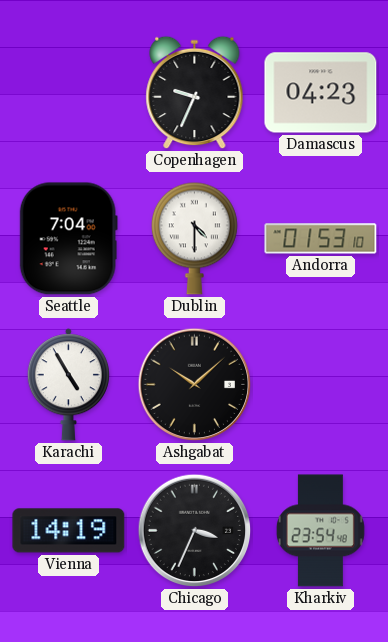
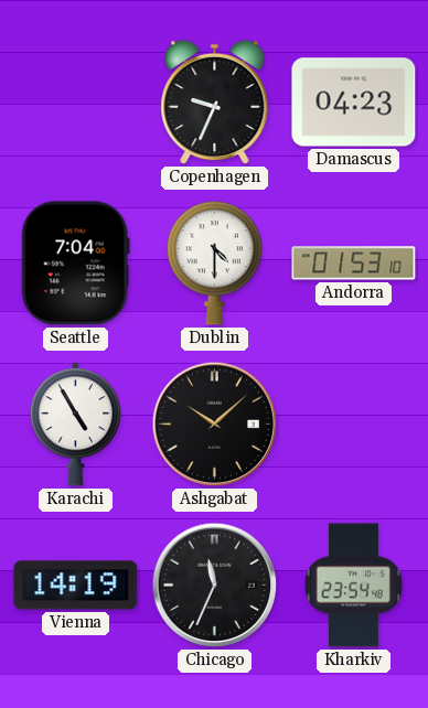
Chicago: 3:34 -> 11:34 (215, 586)
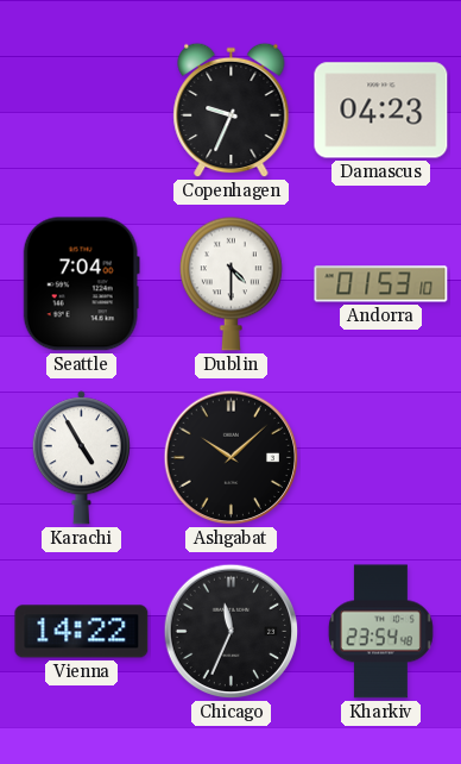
Vienna: 14:19 -> 14:22 (82, 632)
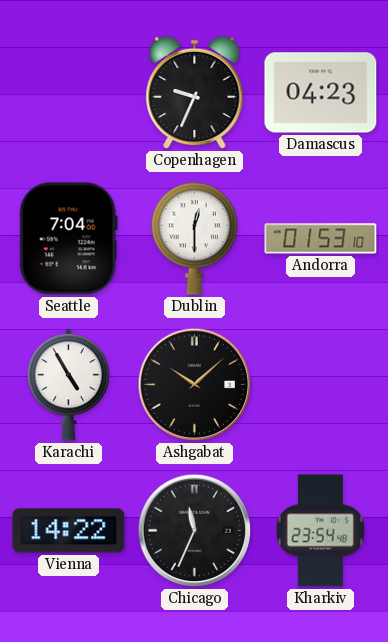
Dublin: 4:30 -> 12:30 (194, 238)
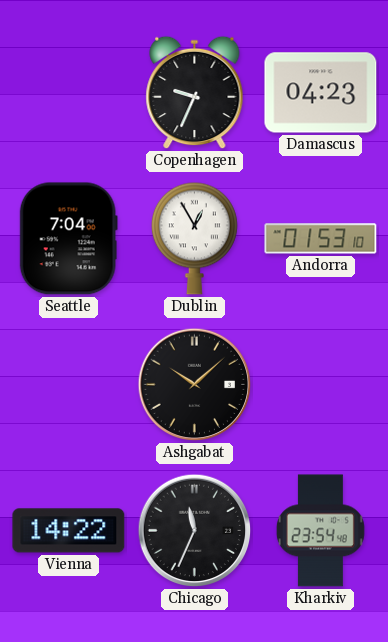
Dublin: 12:30 -> 12:55 (194, 238)
Karachi: 4:55 -> none (68, 385)
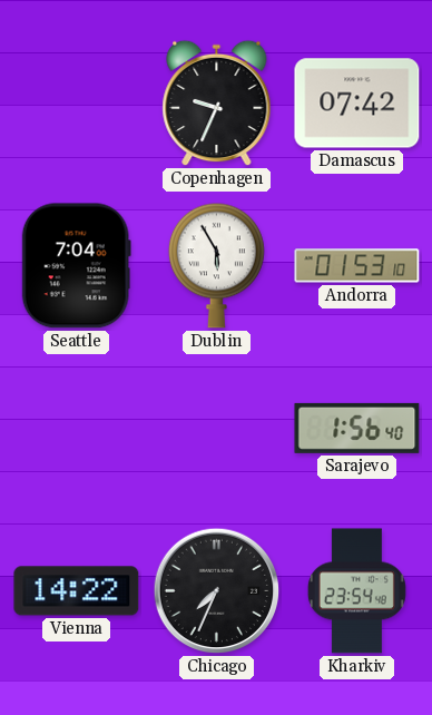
Damascus: 04:23 -> 07:42 (357, 104)
Dublin: 12:55 -> 5:55 (216, 265)
Ashgabat: 10:08 -> none (195, 385)
Sarajevo: none -> 1:56 (357, 428)
Chicago: 11:34 -> 7:34 (217, 591)
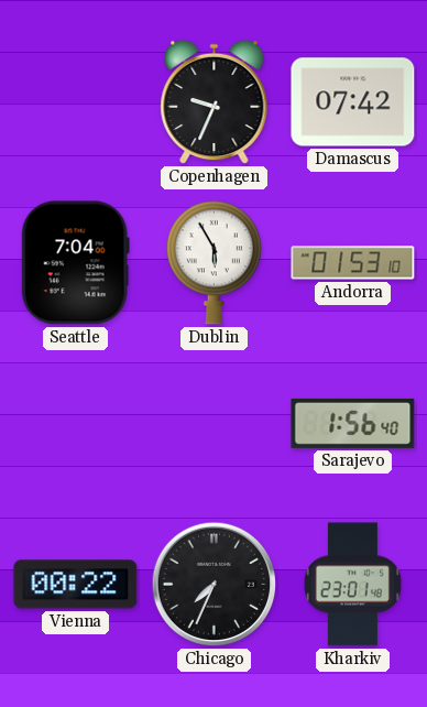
Vienna: 14:22 -> 00:22 (76, 585)
Kharkiv: 23:54 -> 23:01 (352, 585)
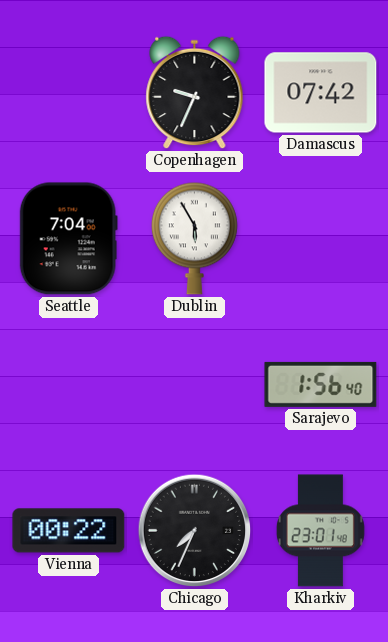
Andorra: 01:53 -> none (353, 263)
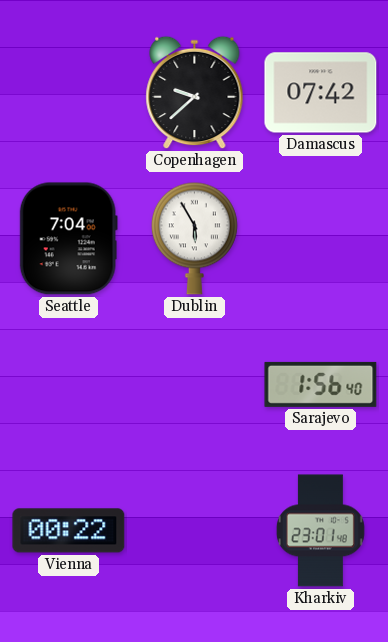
Copenhagen: 9:34 -> 9:38 (195, 93)
Chicago: 7:34 -> none (195, 531)
